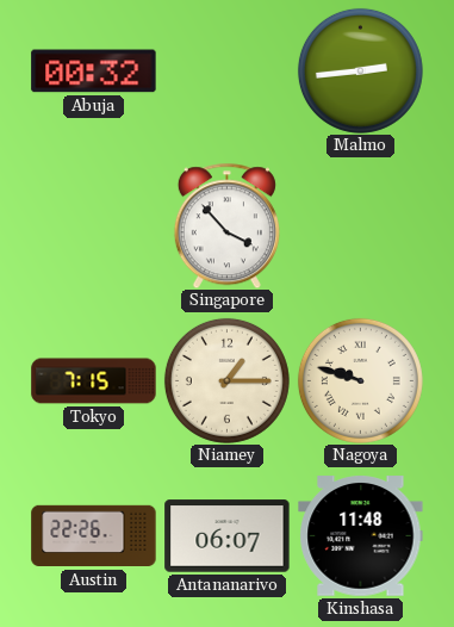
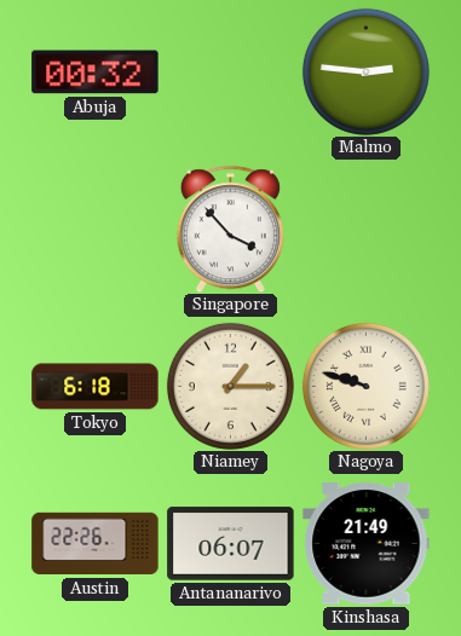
Malmo: 2:44 -> 2:46 (365, 71)
Tokyo: 7:15 -> 6:18 (96, 387)
Kinshasa: 11:48 -> 21:49 (367, 544)
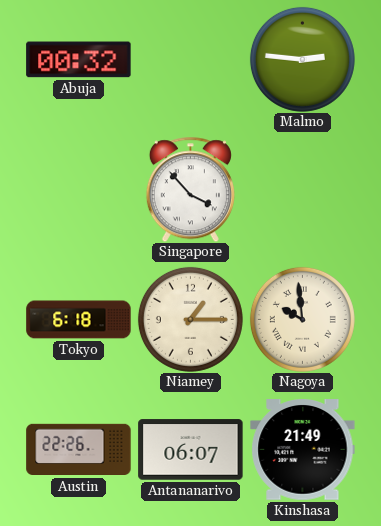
Nagoya: 9:48 -> 9:59 (302, 319)
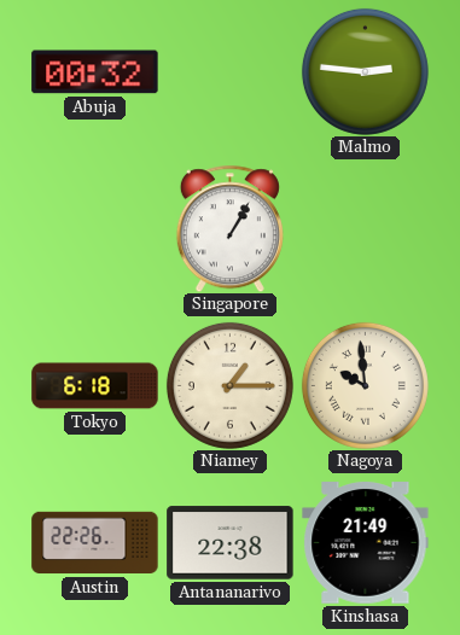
Singapore: 3:53 -> 1:05 (229, 228)
Antananarivo: 06:07 -> 22:38 (231, 543)
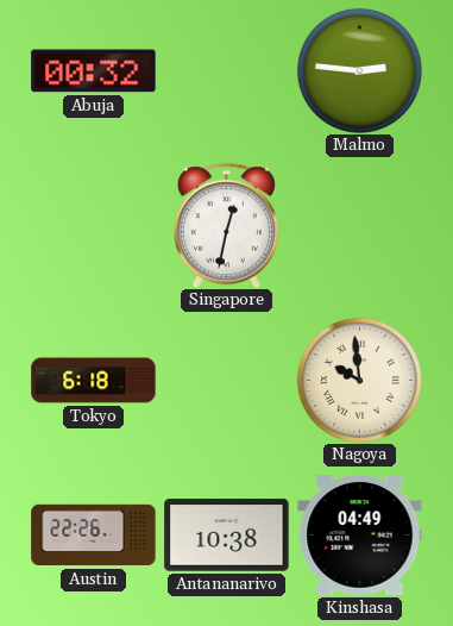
Singapore: 1:05 -> 12:32 (226, 225)
Niamey: 1:15 -> none (229, 385)
Antananarivo: 22:38 -> 10:38 (227, 536)
Kinshasa: 21:49 -> 04:49 (360, 536)
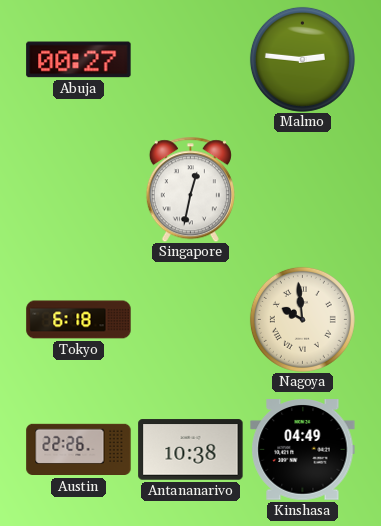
Abuja: 00:32 -> 00:27 (79, 60)
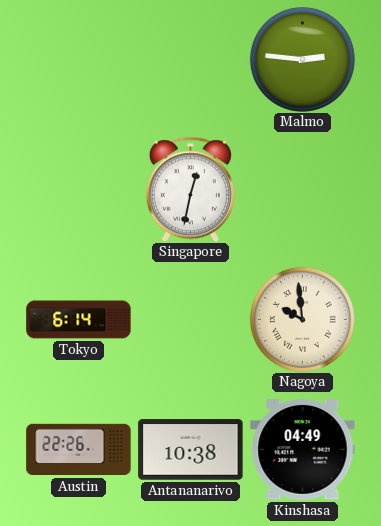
Abuja: 00:27 -> none (79, 60)
Tokyo: 6:18 -> 6:14 (79, 320)
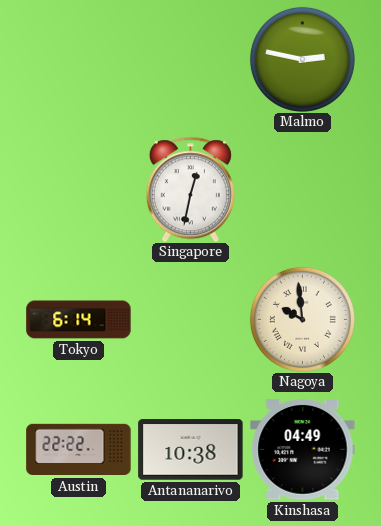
Malmo: 2:46 -> 2:47 (302, 59)
Austin: 22:26 -> 22:22 (79, 450)
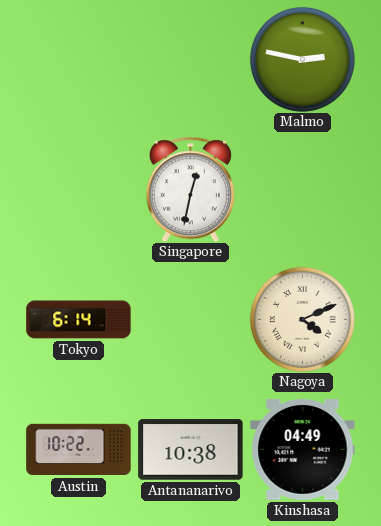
Nagoya: 9:59 -> 4:11 (302, 319)
Austin: 22:22 -> 10:22 (79, 450)
